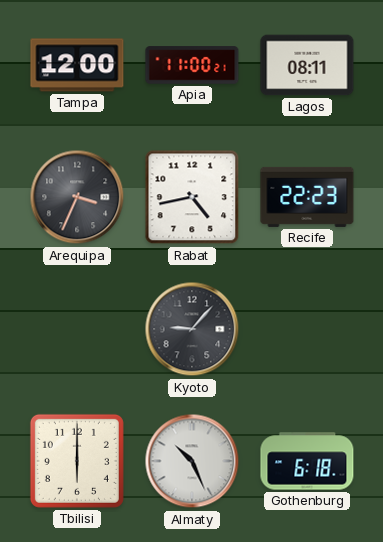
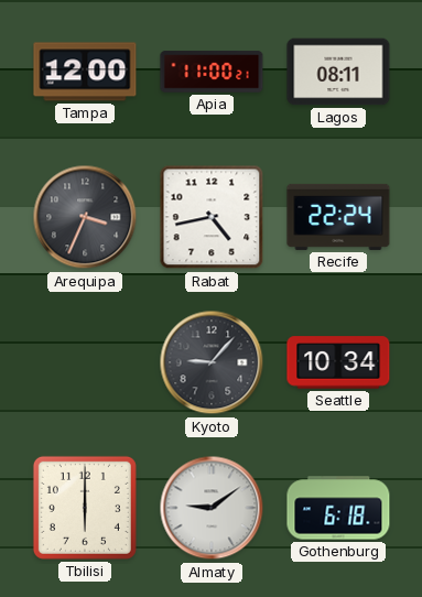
Recife: 22:23 -> 22:24 (338, 217)
Seattle: none -> 10:34 (338, 362)
Almaty: 10:26 -> 9:09 (212, 508)
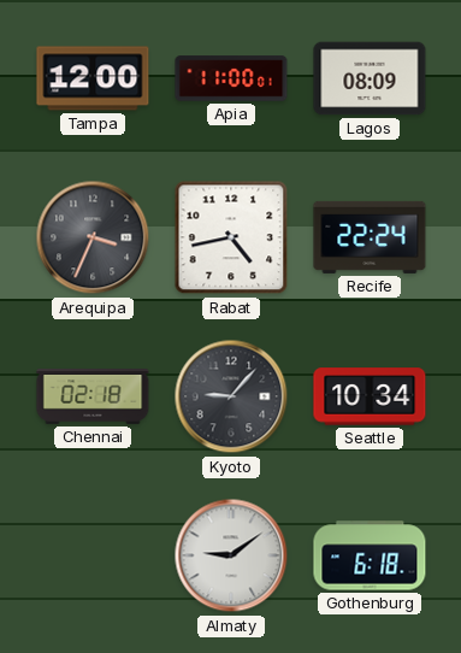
Apia: 11:00:21 -> 11:00:01 (231, 78)
Lagos: 08:11 -> 08:09 (370, 78)
Chennai: none -> 02:18 (93, 398)
Tbilisi: 6:00 -> none (85, 508)
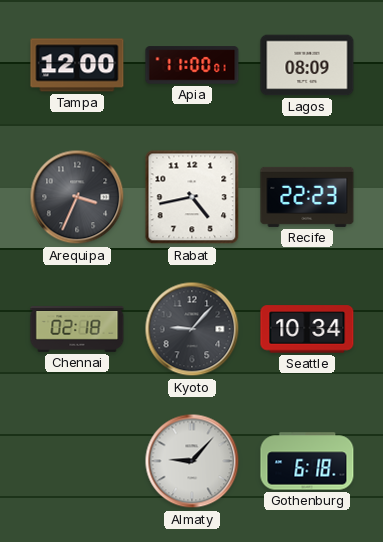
Recife: 22:24 -> 22:23 (307, 197)
Almaty: 9:09 -> 9:07 (192, 461)
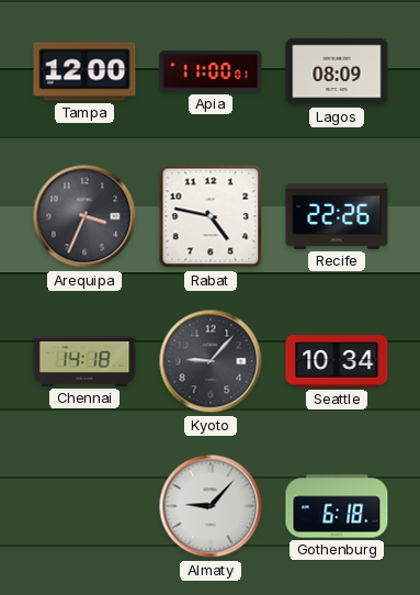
Rabat: 4:43 -> 4:47 (211, 216)
Recife: 22:23 -> 22:26 (337, 216)
Chennai: 02:18 -> 14:18 (84, 362)
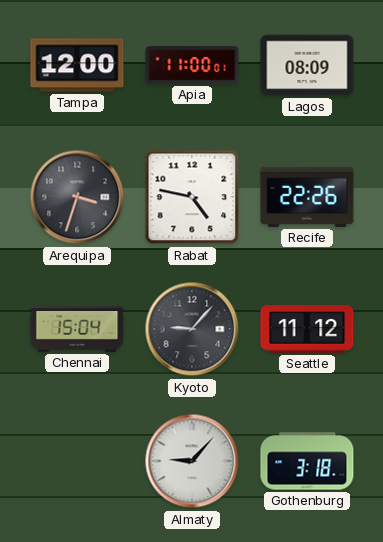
Arequipa: 3:34 -> 3:33 (77, 197)
Chennai: 14:18 -> 15:04 (77, 330)
Seattle: 10:34 -> 11:12 (307, 329)
Gothenburg: 6:18 -> 3:18 (307, 461)
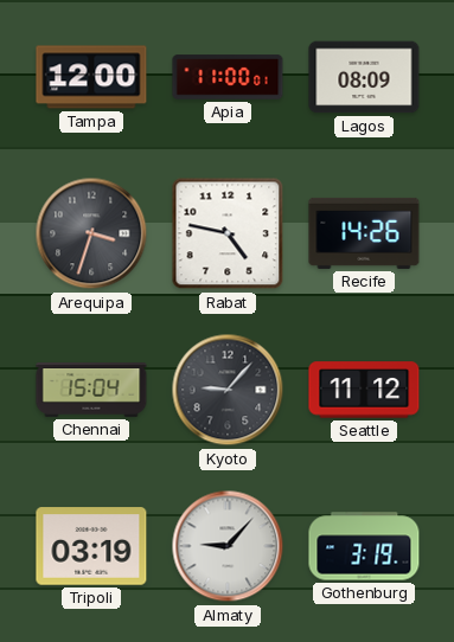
Recife: 22:26 -> 14:26 (364, 233)
Tripoli: none -> 03:19 (91, 546)
Gothenburg: 3:18 -> 3:19 (364, 546)
